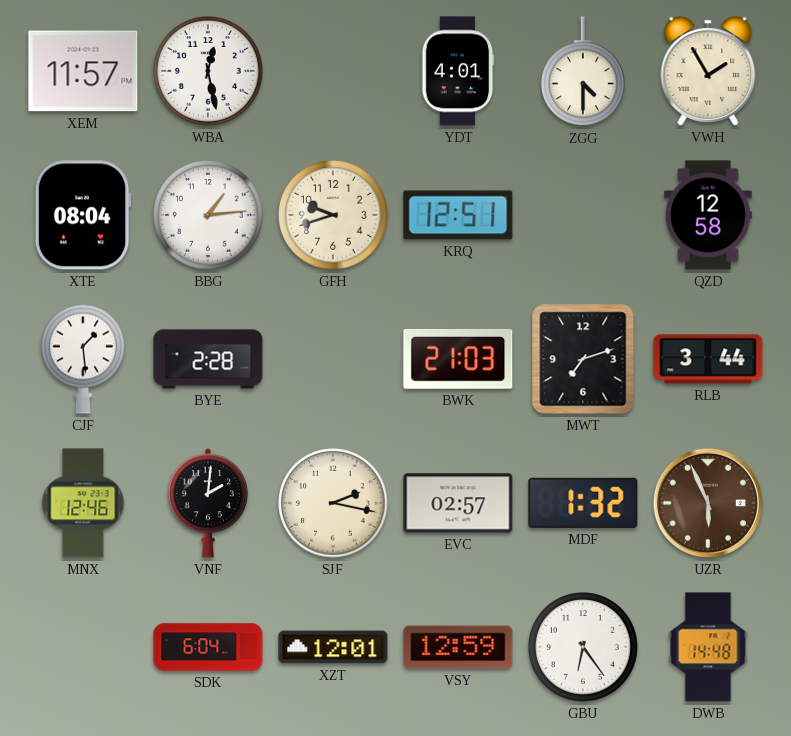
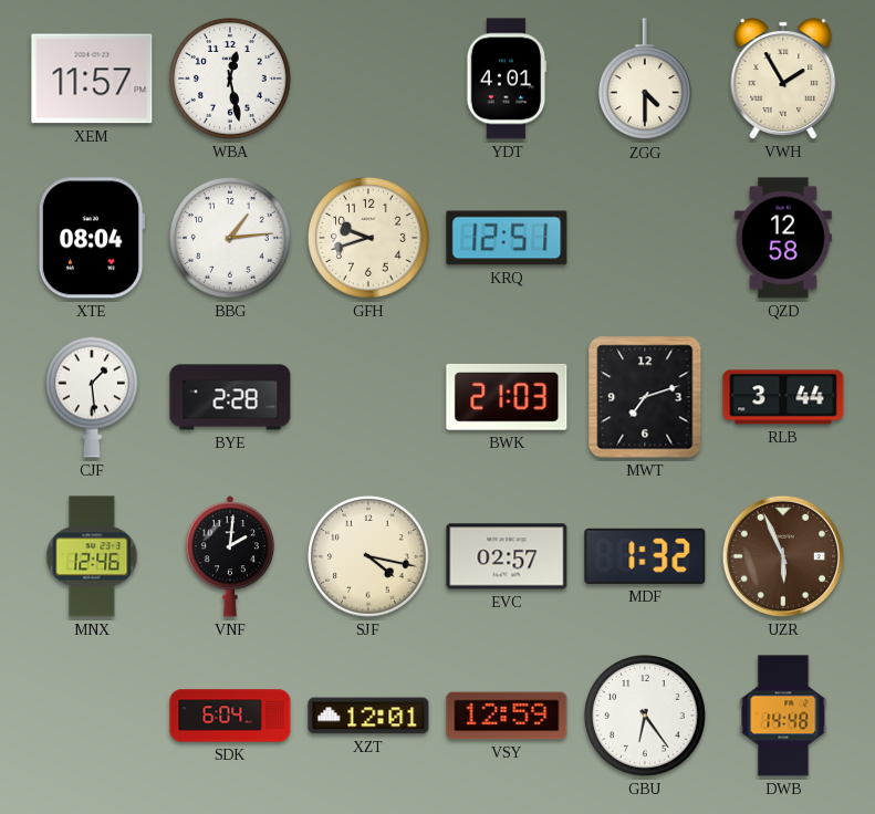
SJF: 2:17 -> 4:17 (369, 557)
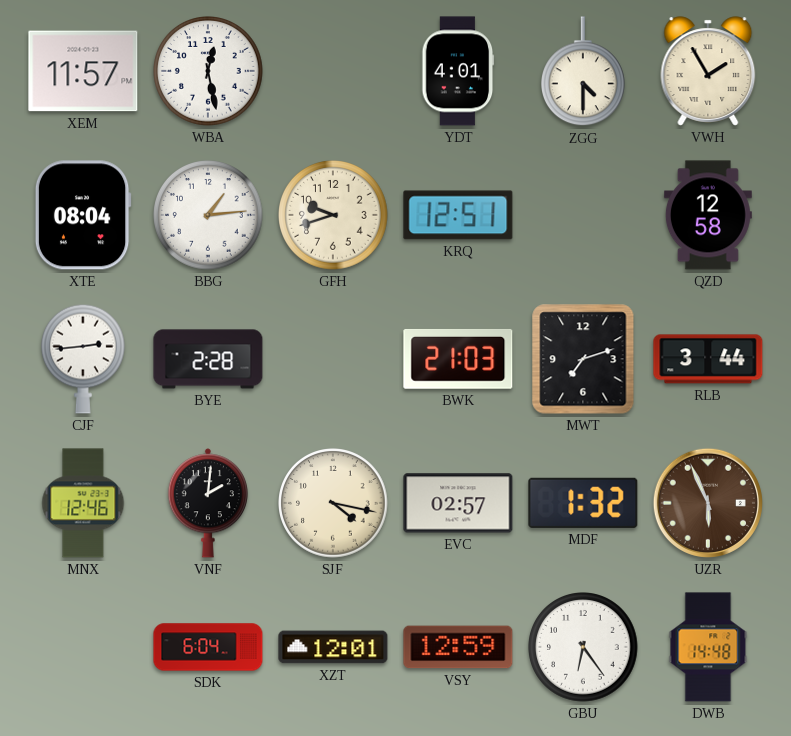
CJF: 1:29 -> 2:44 (84, 359)
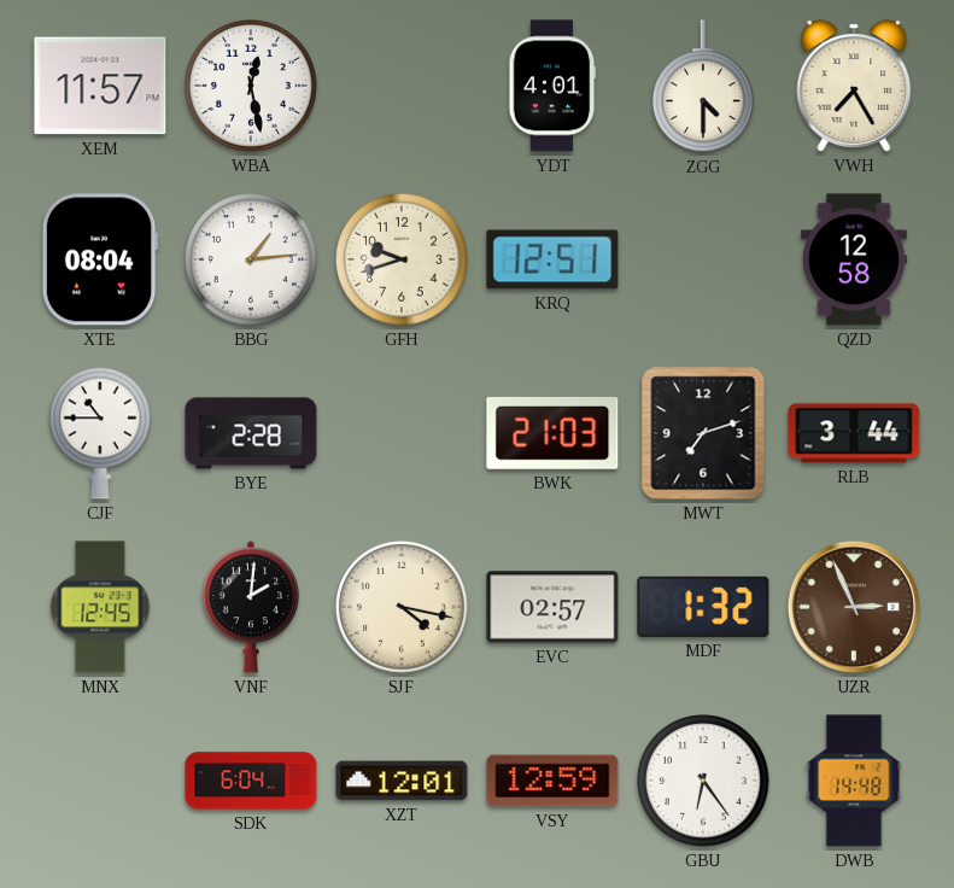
VWH: 1:55 -> 7:25 (854, 86)
CJF: 2:44 -> 10:45 (101, 433)
MNX: 12:46 -> 12:45 (100, 607)
UZR: 5:56 -> 2:56 (854, 607)
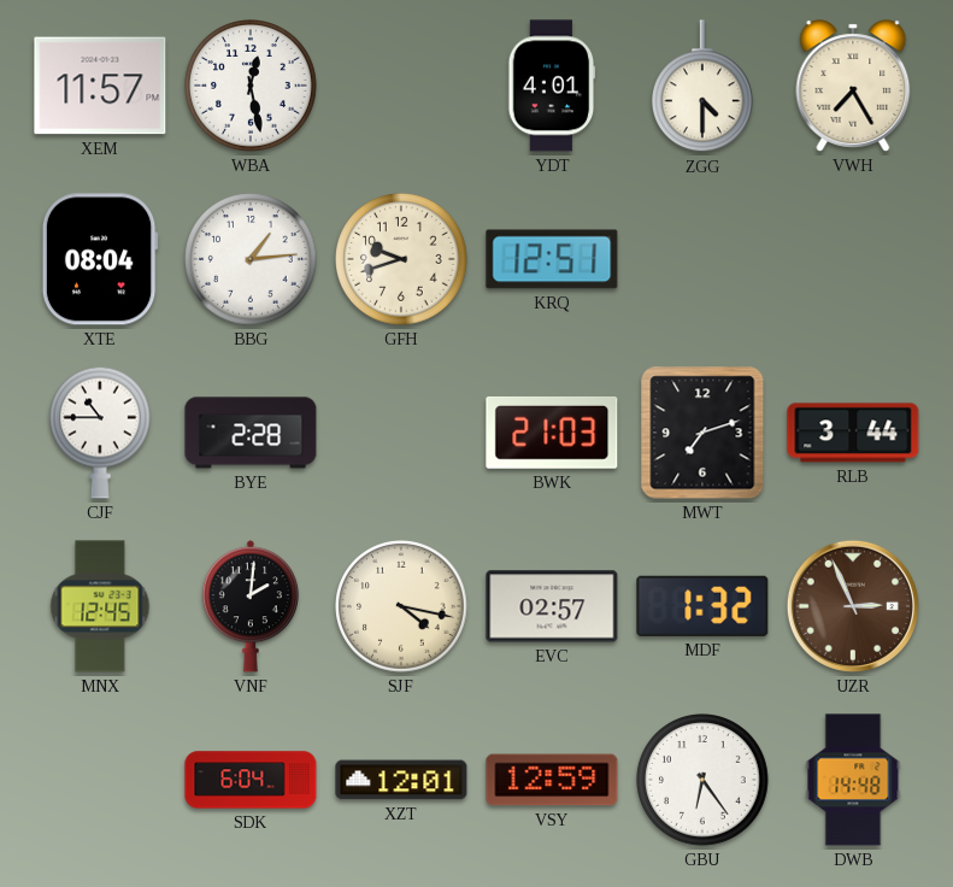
QZD: 12:58 -> none (854, 259)
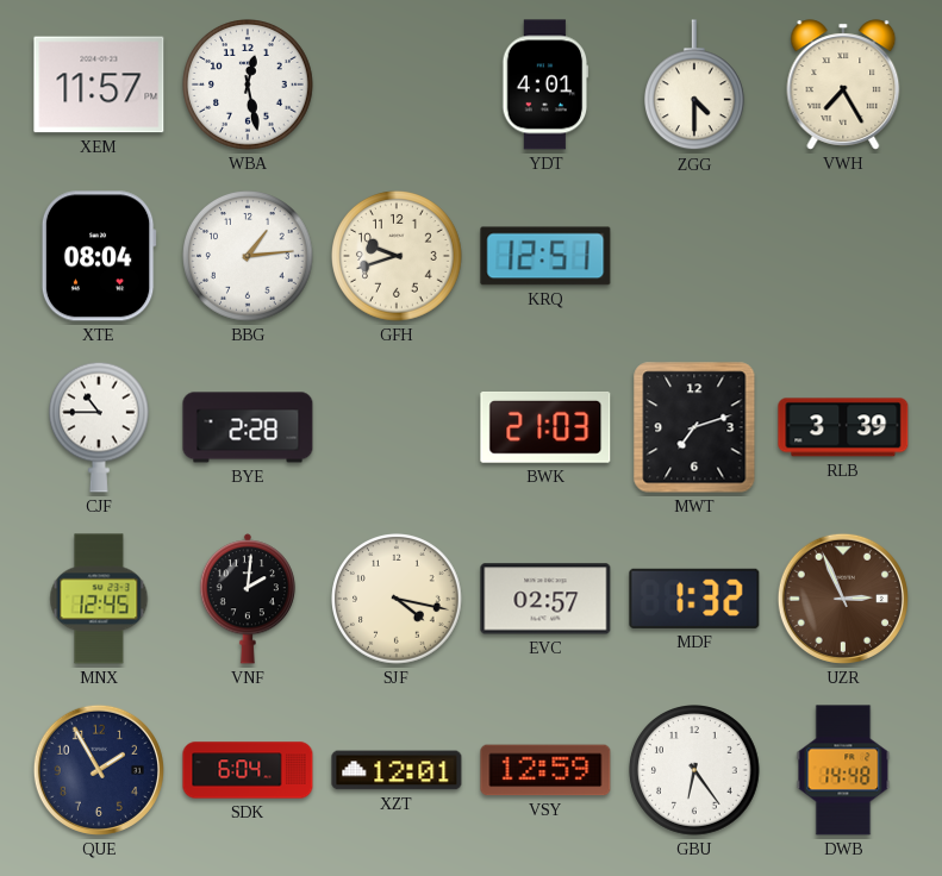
RLB: 3:44 -> 3:39 (843, 427)
QUE: none -> 1:55 (99, 770)
